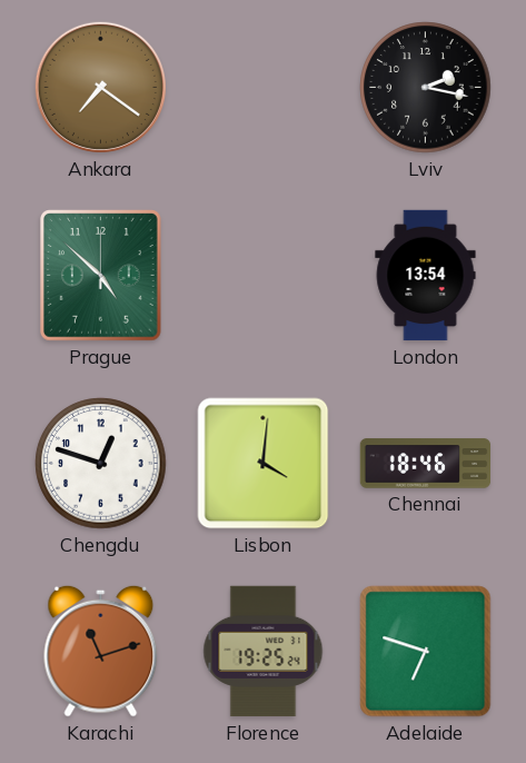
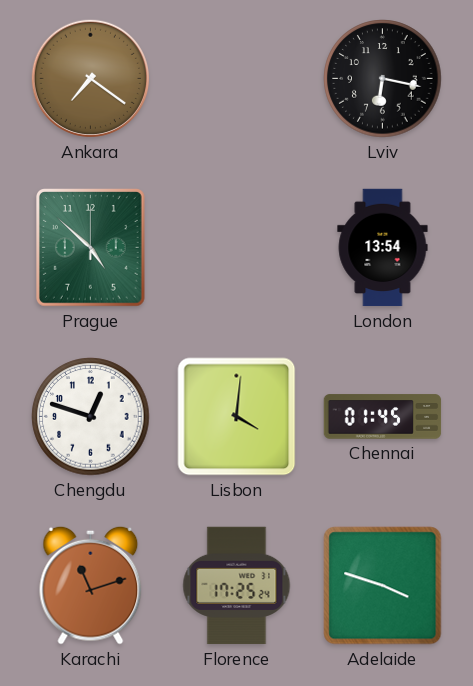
Lviv: 2:17 -> 6:17 (383, 79)
Chennai: 18:46 -> 01:45 (383, 417)
Florence: 19:25 -> 17:25 (237, 586)
Adelaide: 6:48 -> 3:48 (383, 586)
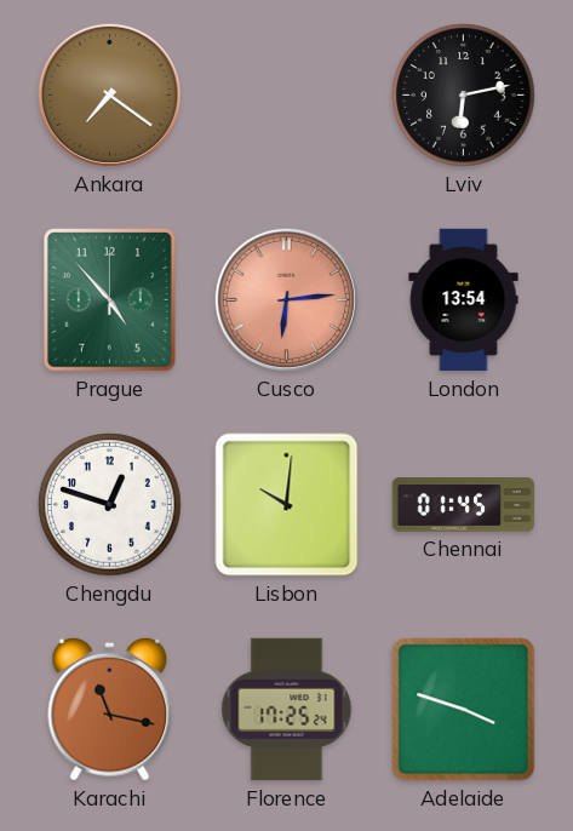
Lviv: 6:17 -> 6:13 (464, 96)
Prague: 4:52 -> 4:53 (110, 300)
Cusco: none -> 6:14 (286, 299)
Lisbon: 4:01 -> 10:01 (287, 505)
Karachi: 11:12 -> 11:17 (110, 709)
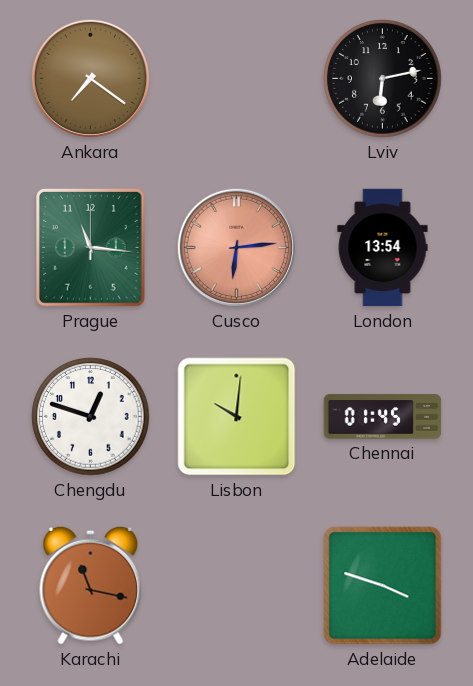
Prague: 4:53 -> 11:16 (91, 248)
Florence: 17:25 -> none (287, 710)
